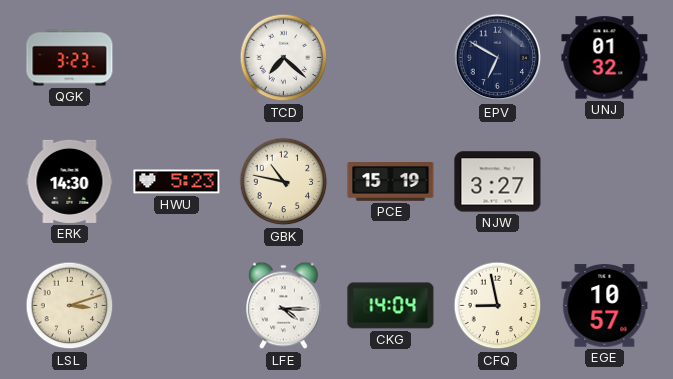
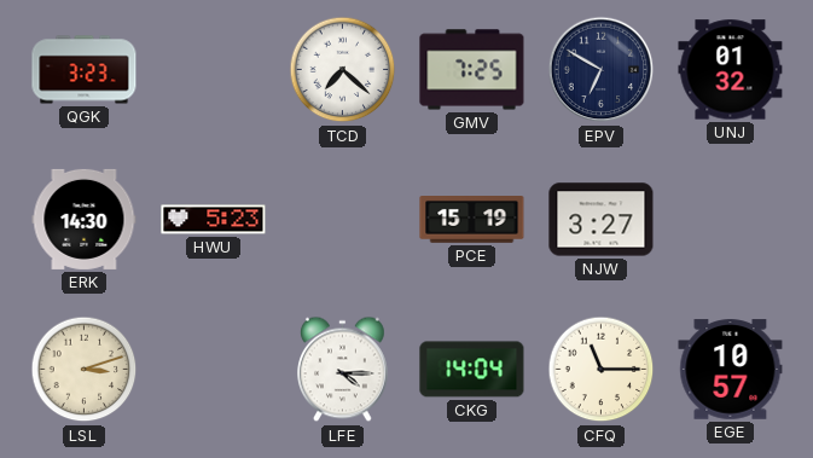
GMV: none -> 7:25 (472, 70)
GBK: 10:47 -> none (284, 182)
CFQ: 8:58 -> 11:15 (602, 370)
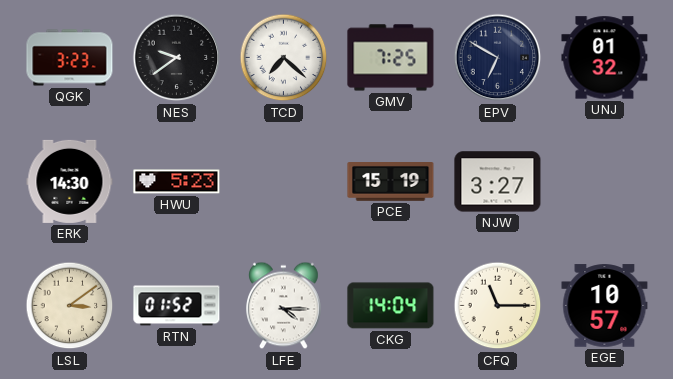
NES: none -> 9:39 (177, 58)
LSL: 3:12 -> 3:09 (70, 306)
RTN: none -> 01:52 (177, 306)
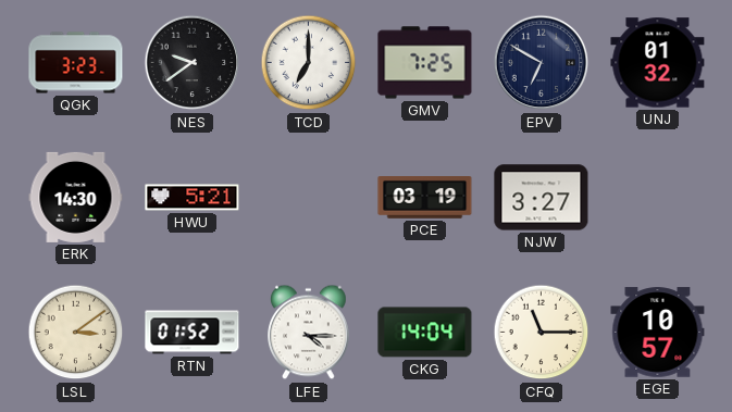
TCD: 7:22 -> 7:00 (309, 63)
HWU: 5:23 -> 5:21 (193, 198)
PCE: 15:19 -> 03:19 (425, 198)
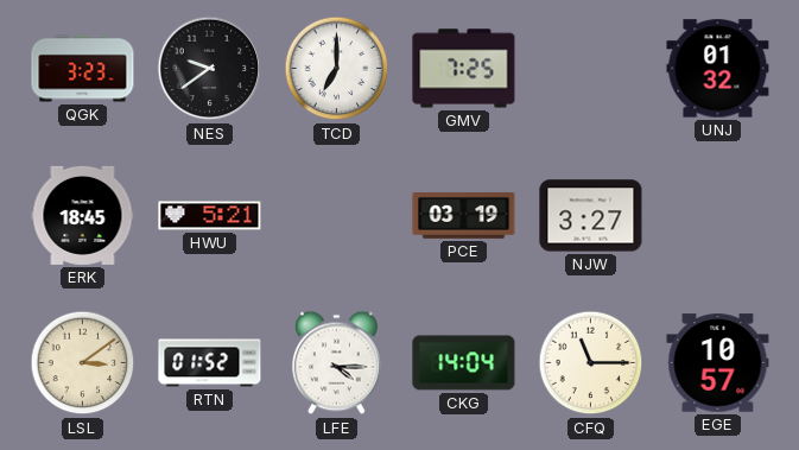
EPV: 6:50 -> none (542, 63)
ERK: 14:30 -> 18:45 (83, 215)
